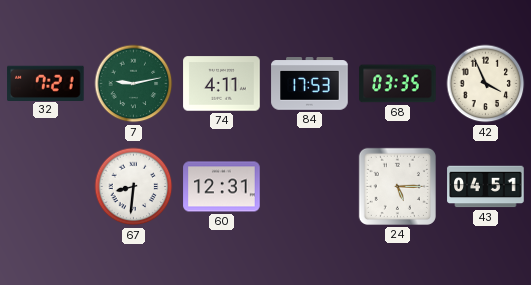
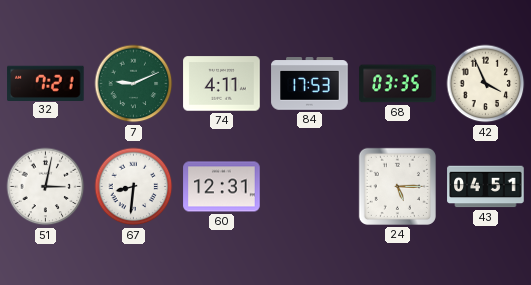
7: 9:13 -> 9:11 (134, 84)
51: none -> 3:02 (46, 187)
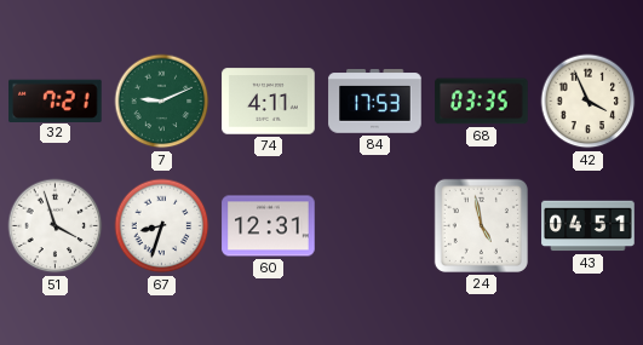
51: 3:02 -> 3:57 (56, 226)
67: 8:31 -> 8:33 (162, 226)
24: 5:15 -> 4:58 (481, 225)
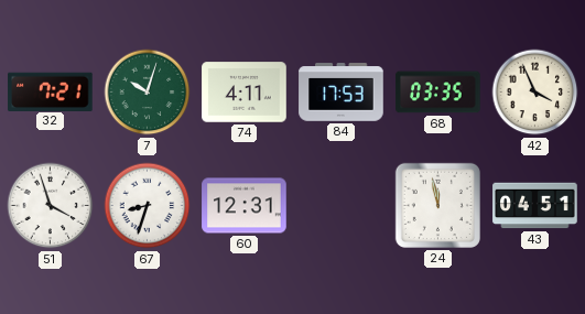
7: 9:11 -> 10:03 (148, 93)
24: 4:58 -> 11:58 (437, 205)
